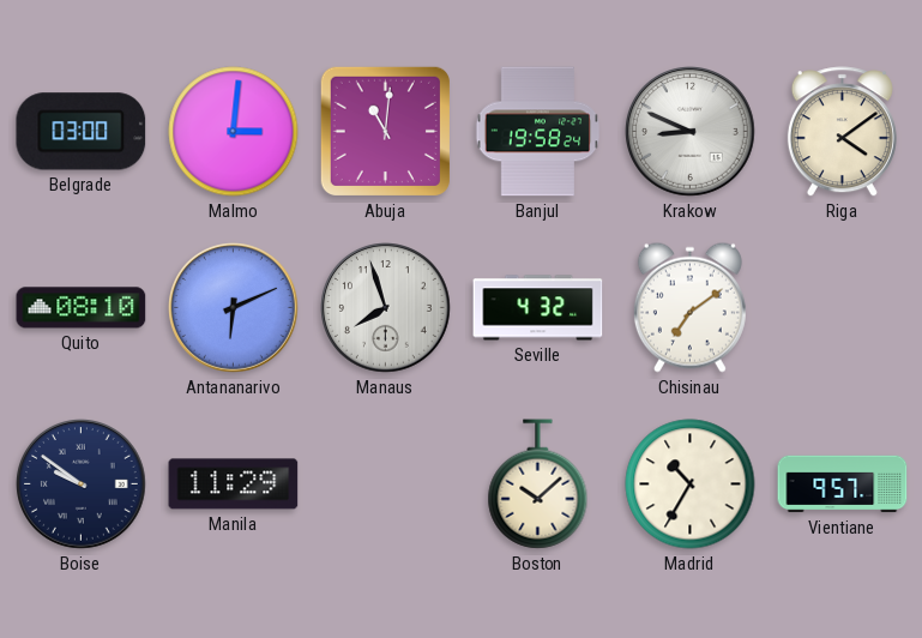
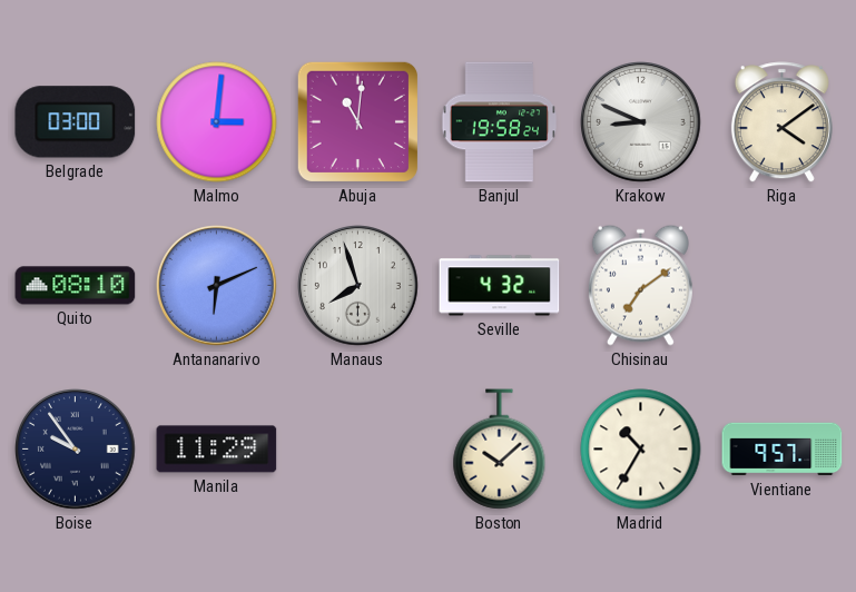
Boise: 9:51 -> 9:54 (76, 450)
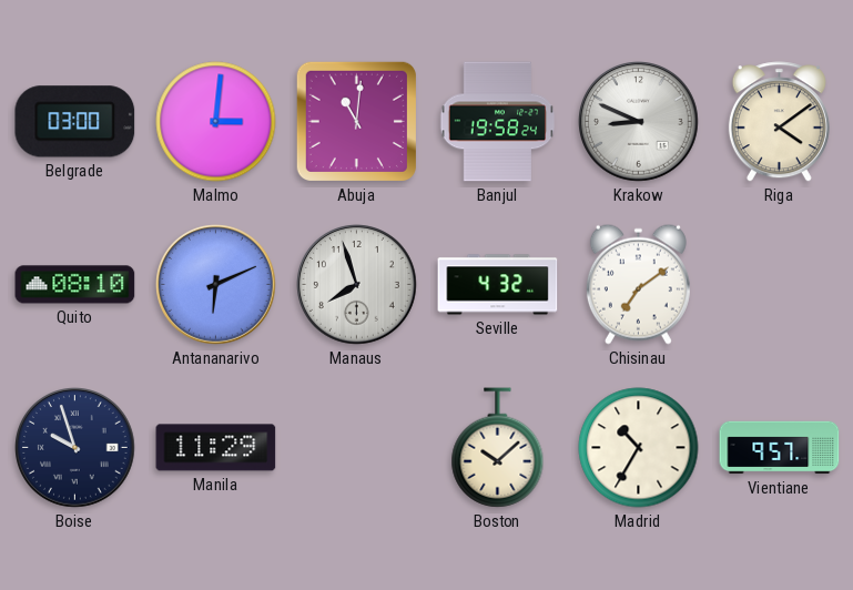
Boise: 9:54 -> 9:57 (75, 448)
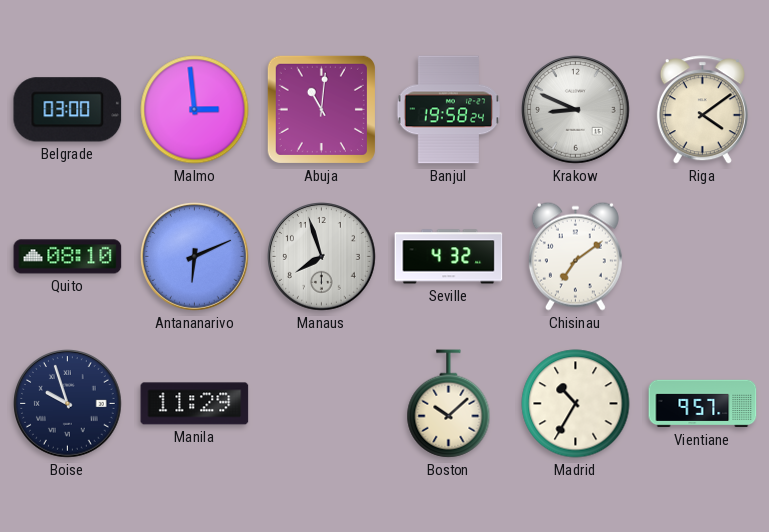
Malmo: 3:01 -> 2:59 (195, 110)
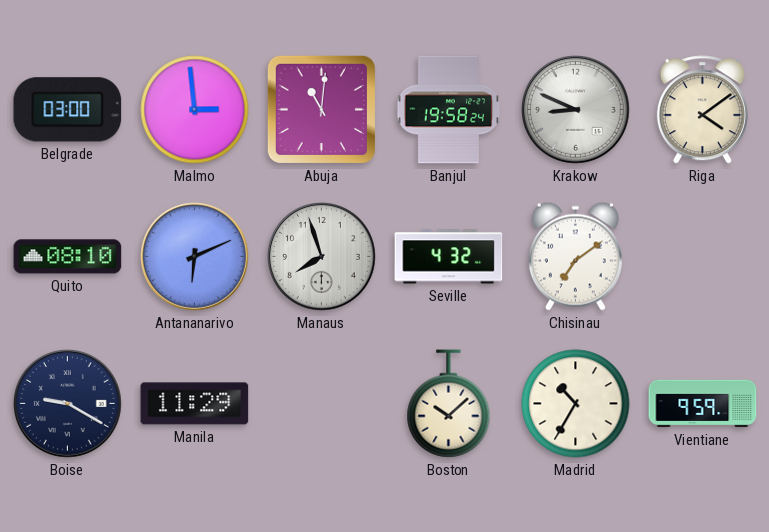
Boise: 9:57 -> 9:20 (68, 404)
Vientiane: 9:57 -> 9:59 (703, 404)
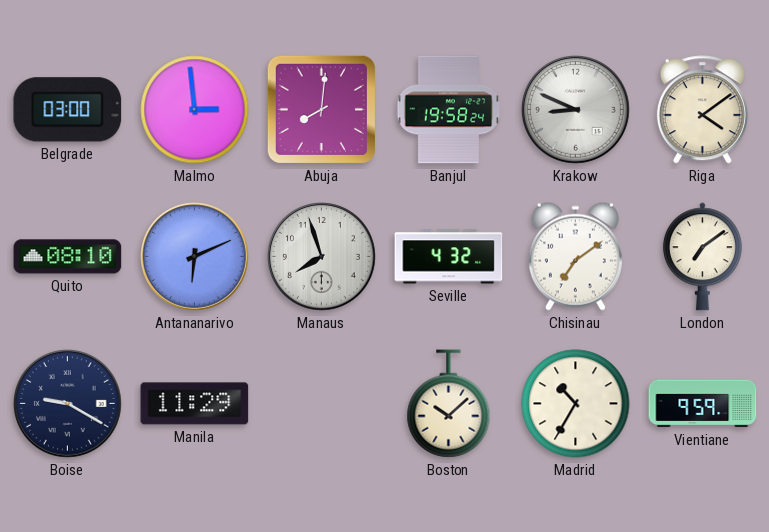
Abuja: 11:01 -> 8:01 (321, 109)
London: none -> 7:09 (702, 257)
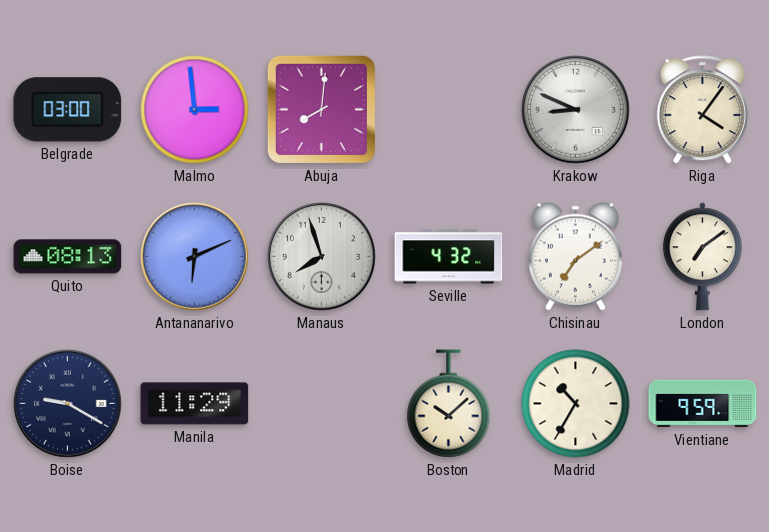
Banjul: 19:58 -> none (449, 110)
Riga: 4:09 -> 4:06 (702, 110)
Quito: 08:10 -> 08:13 (68, 257)
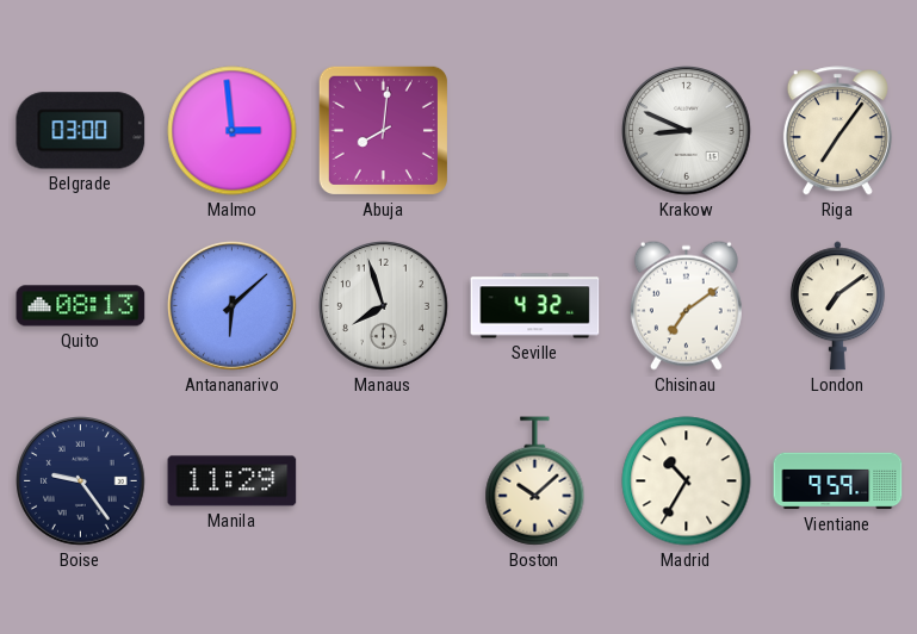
Riga: 4:06 -> 7:06 (837, 131)
Antananarivo: 6:11 -> 6:08 (233, 306)
Boise: 9:20 -> 9:24 (81, 481)
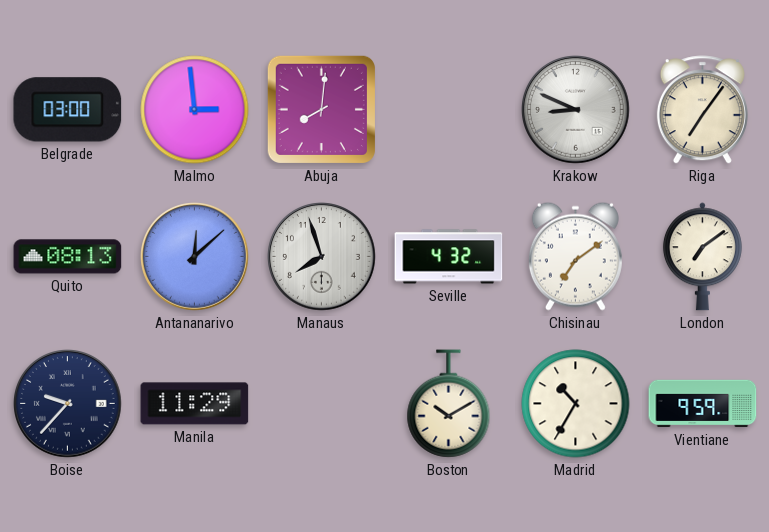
Antananarivo: 6:08 -> 12:08 (195, 257)
Boise: 9:24 -> 9:37 (68, 404)
Boston: 10:08 -> 10:10 (449, 404)
